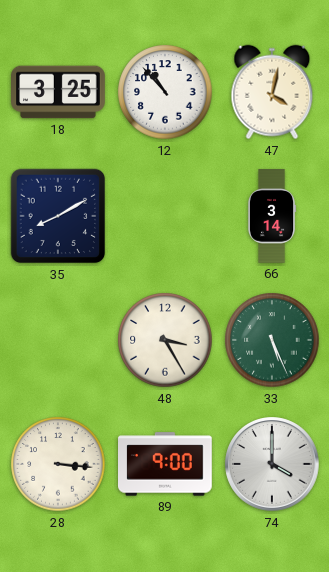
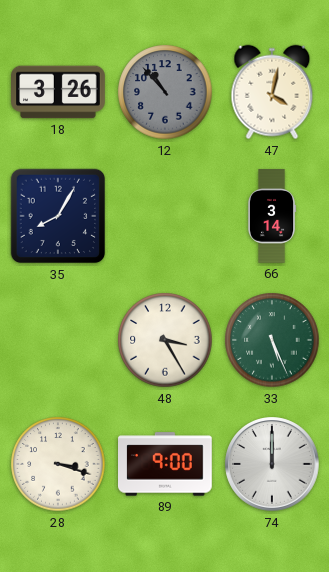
18: 3:25 -> 3:26 (58, 92)
12 dial: white -> grey (165, 92)
35: 8:10 -> 8:05 (58, 216)
28: 3:16 -> 3:18 (58, 464)
74: 4:00 -> 12:00 (272, 464)
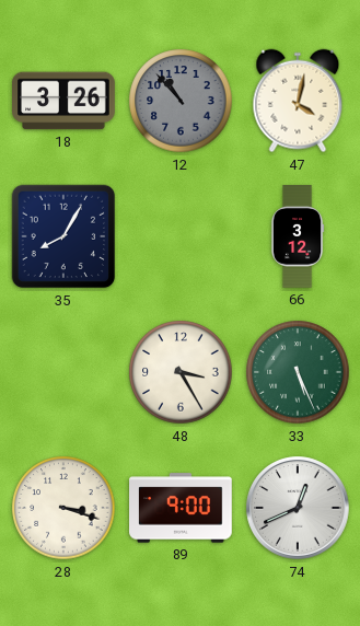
66: 3:14 -> 3:12 (298, 236)
74: 12:00 -> 12:41 (298, 508)
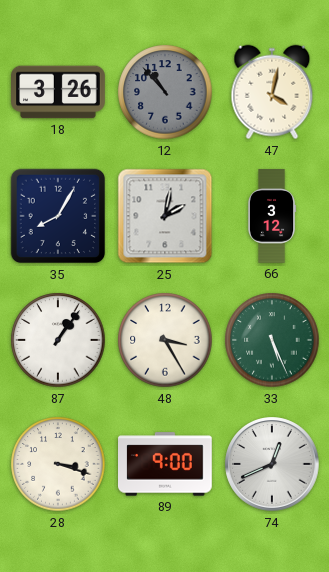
25: none -> 2:02 (165, 216)
87: none -> 1:06 (58, 340)
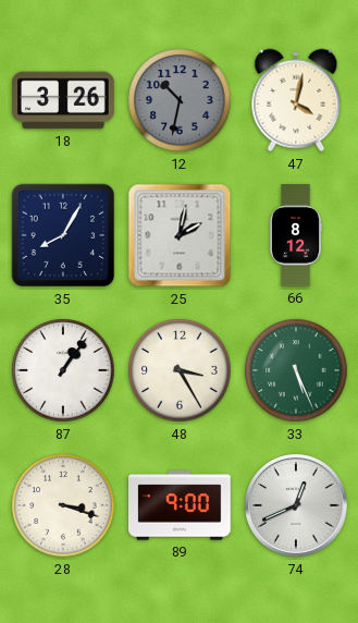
12: 10:53 -> 10:32 (180, 100)
66: 3:12 -> 8:12 (296, 235)
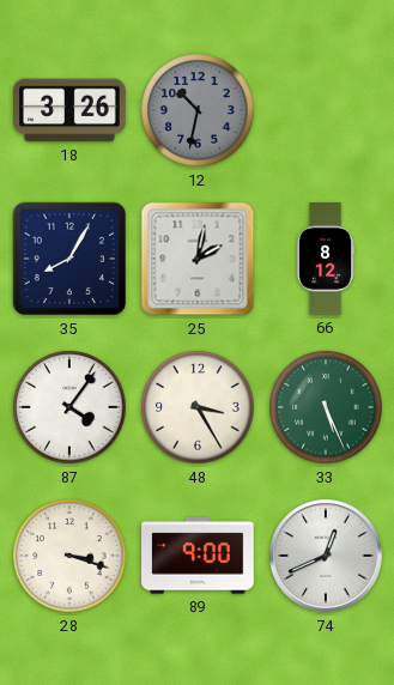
47: 4:02 -> none (296, 100)
87: 1:06 -> 4:06 (69, 407)
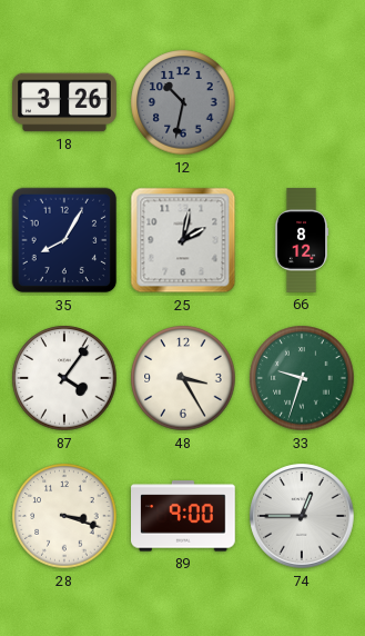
33: 5:26 -> 9:33 (302, 378)
74: 12:41 -> 12:45 (302, 516)
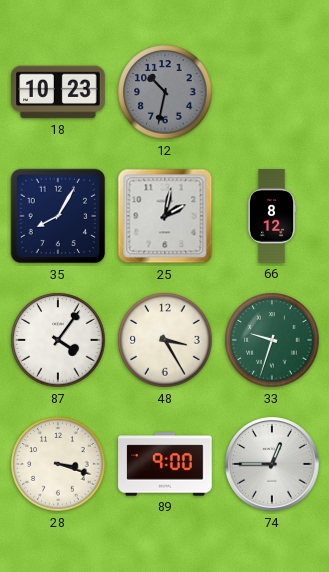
18: 3:26 -> 10:23 (58, 92)
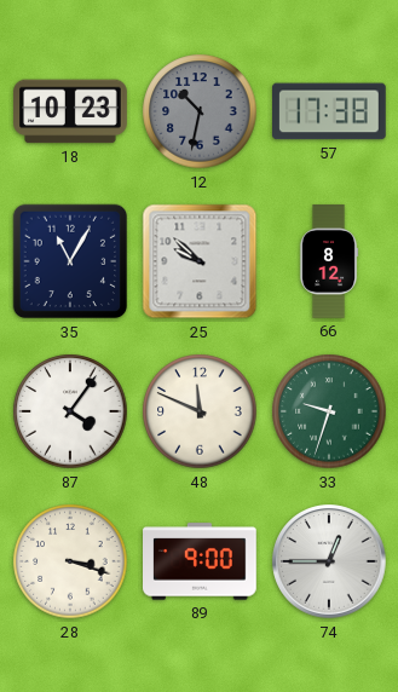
57: none -> 17:38 (330, 111)
35: 8:05 -> 11:05 (70, 261)
25: 2:02 -> 9:52 (200, 261)
48: 3:25 -> 11:49 (200, 411)
